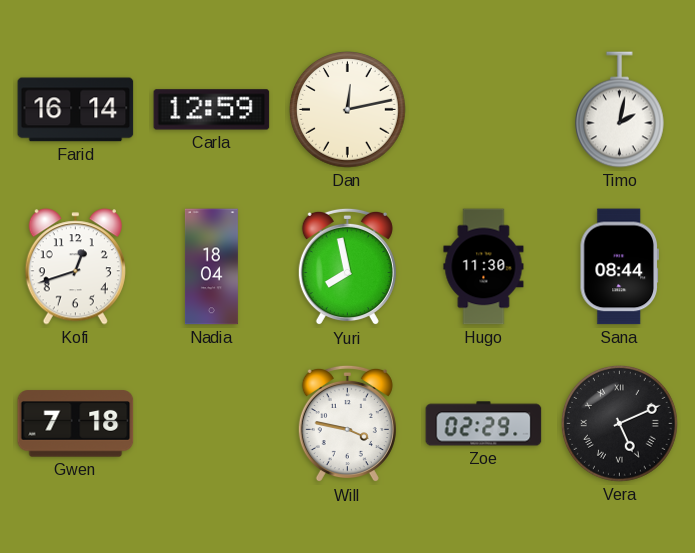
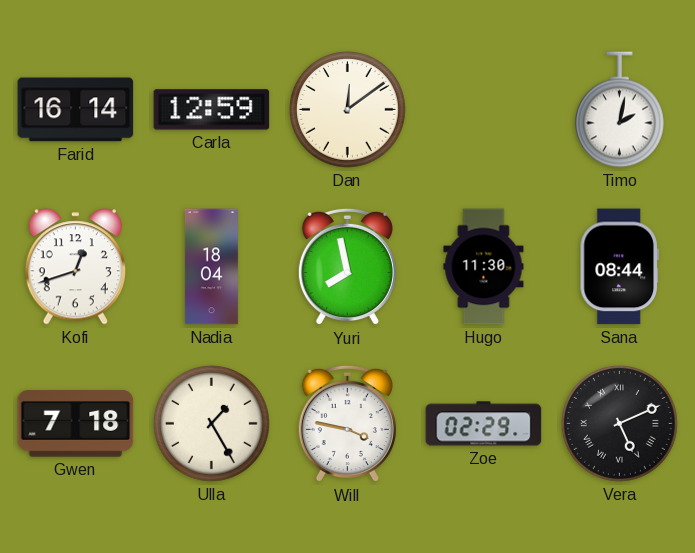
Dan: 12:13 -> 12:09 (348, 110)
Ulla: none -> 1:25 (212, 424)
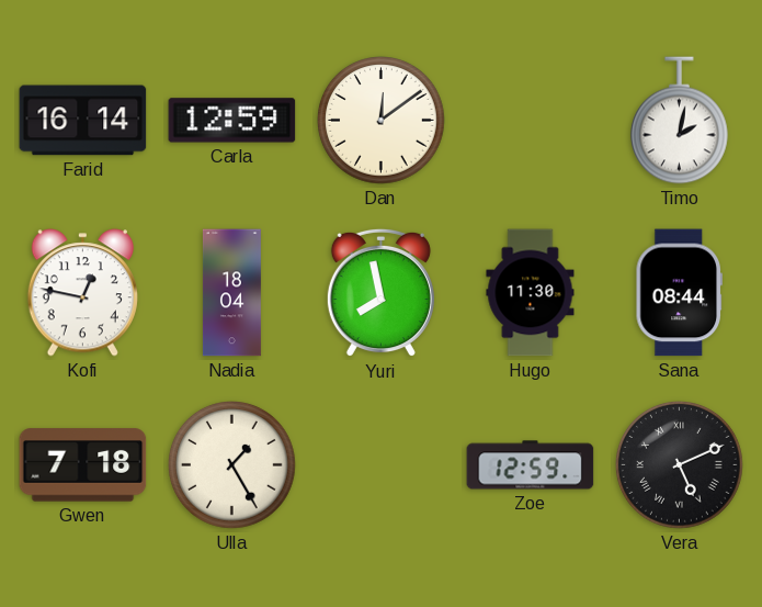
Kofi: 12:42 -> 12:47 (82, 293)
Will: 3:47 -> none (347, 424)
Zoe: 02:29 -> 12:59 (531, 465)
